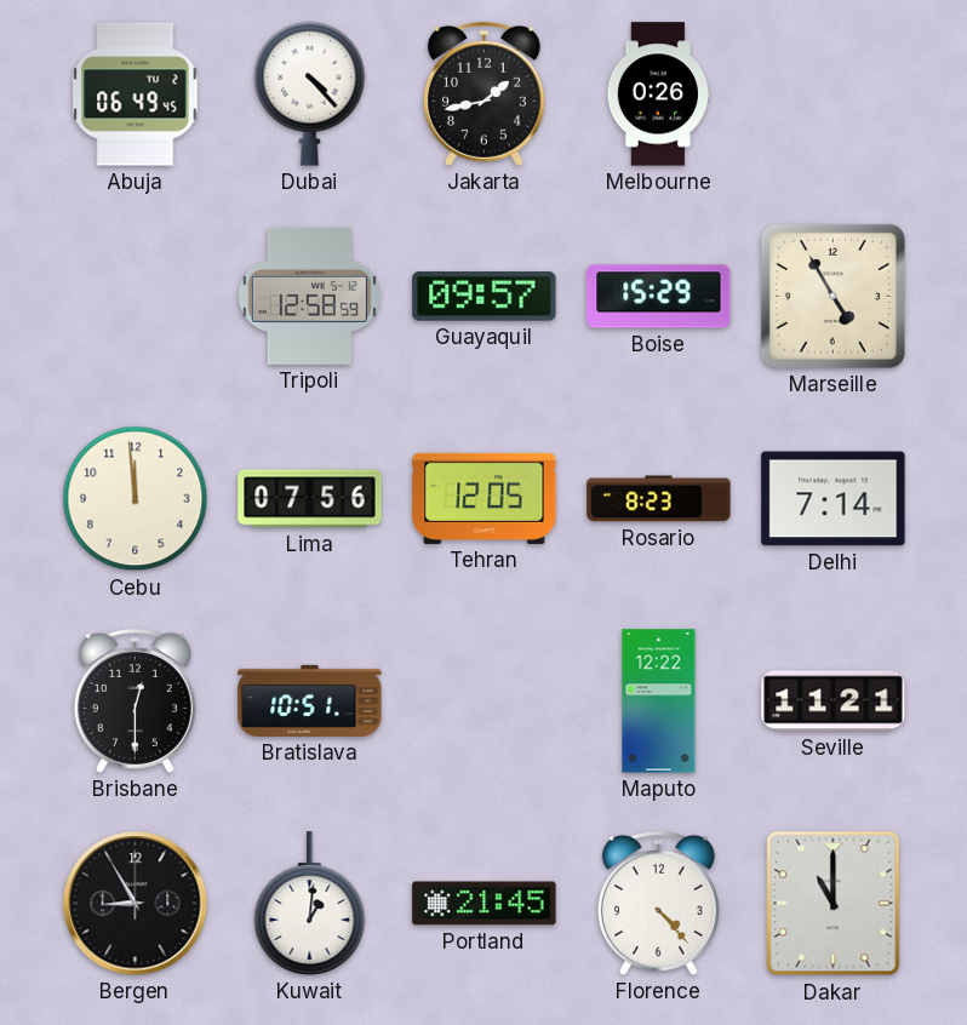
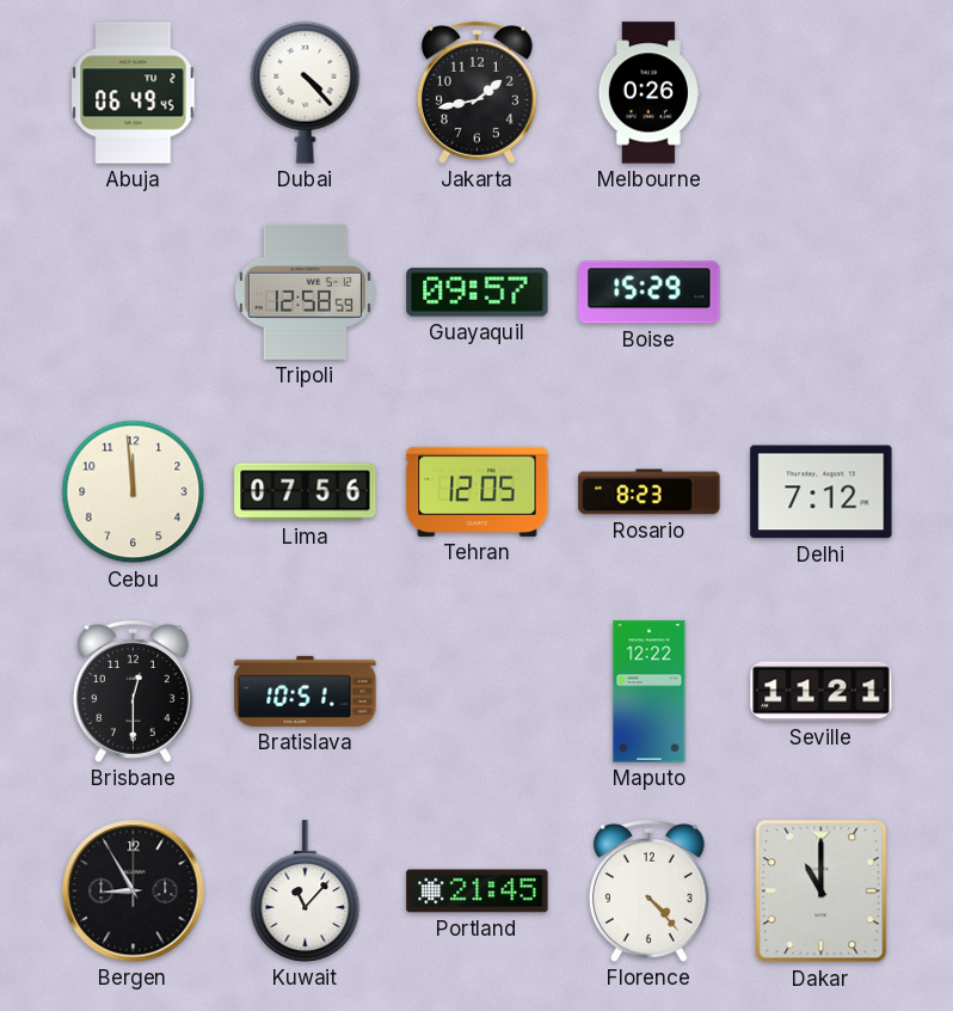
Marseille: 4:55 -> none (832, 296)
Delhi: 7:14 -> 7:12 (822, 492)
Kuwait: 1:01 -> 11:07 (306, 891)
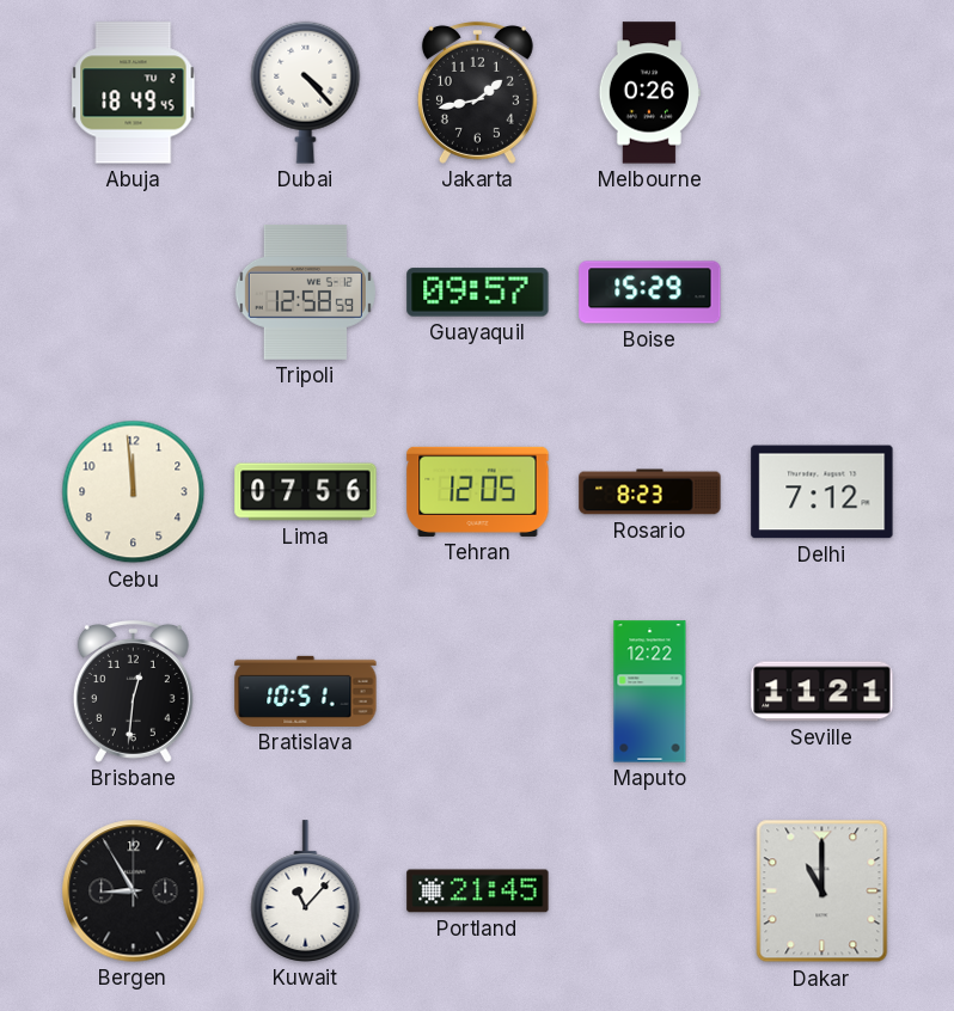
Abuja: 06:49 -> 18:49 (134, 93)
Brisbane: 12:30 -> 12:31 (133, 691)
Florence: 4:23 -> none (648, 890)
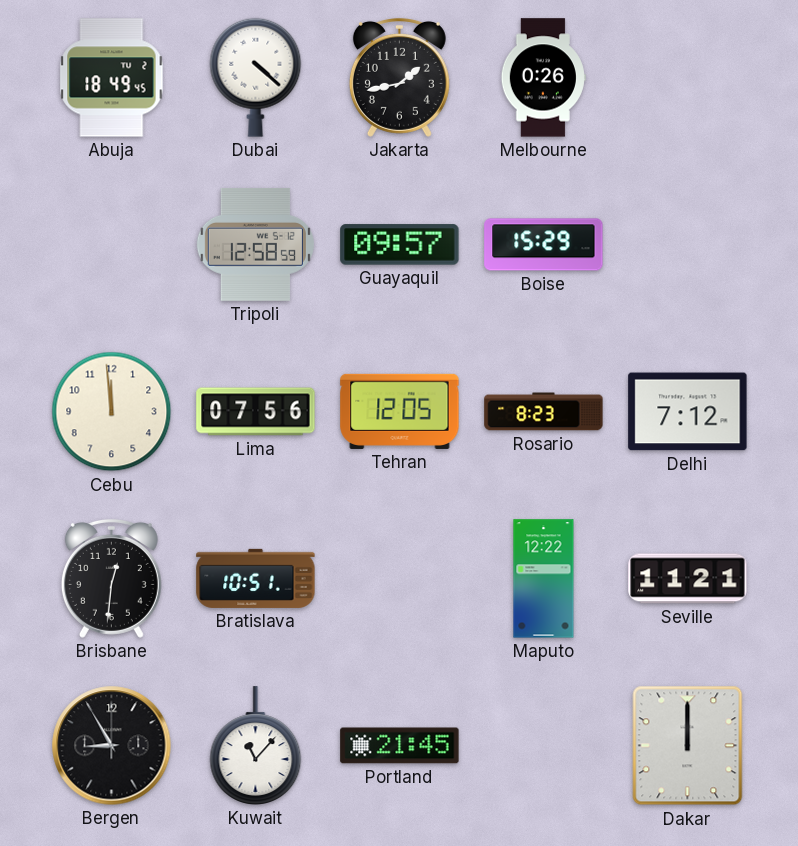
Dubai: 4:23 -> 4:22 (256, 77)
Dakar: 11:00 -> 12:00 (688, 746)
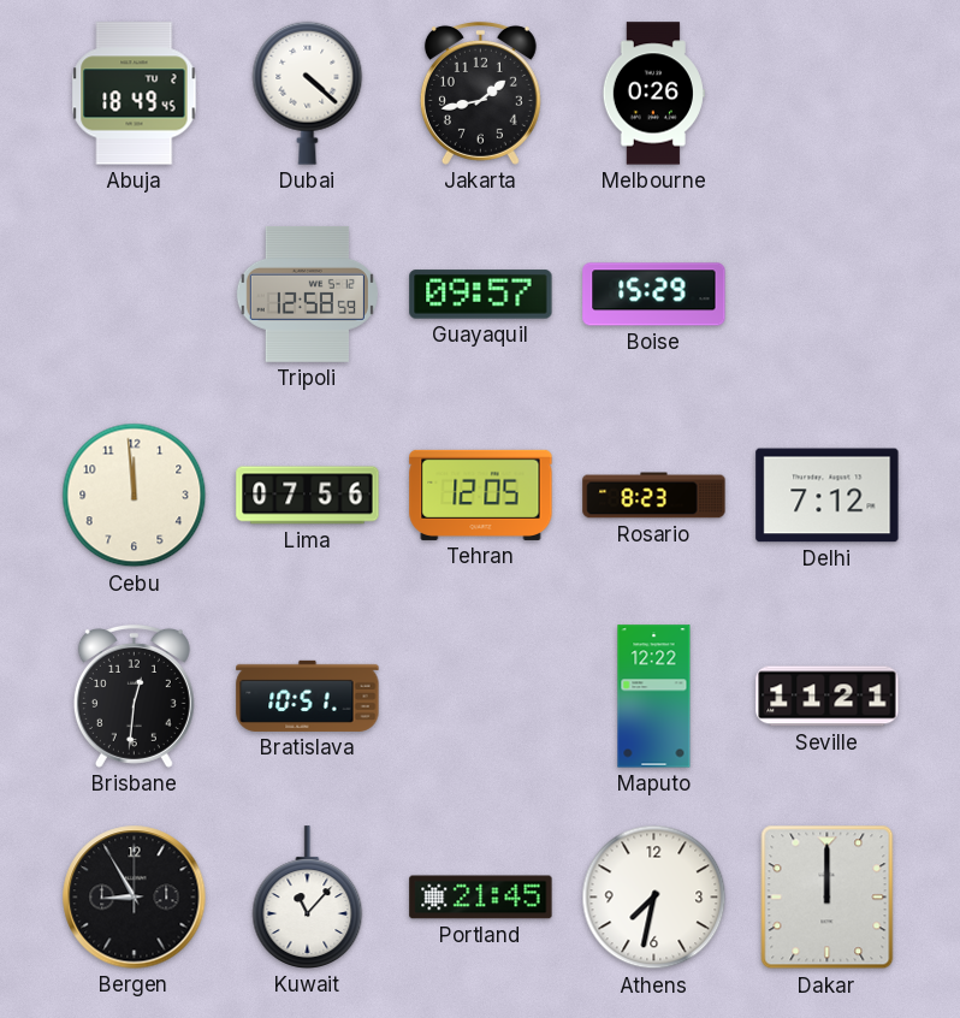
Athens: none -> 7:32 (654, 898)
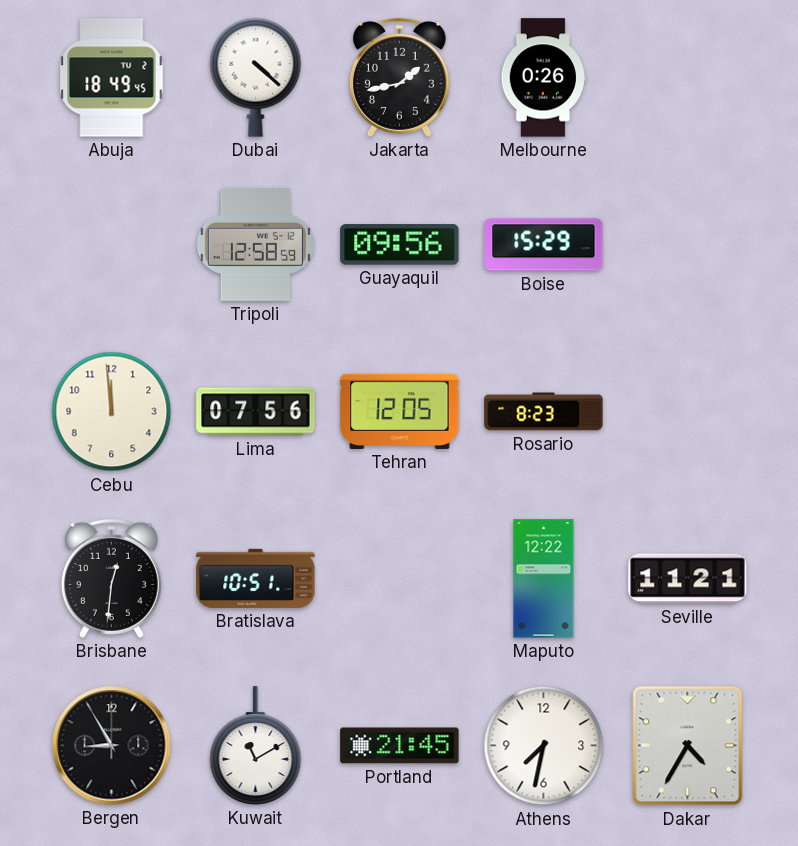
Guayaquil: 09:57 -> 09:56 (400, 245)
Delhi: 7:12 -> none (828, 496)
Kuwait: 11:07 -> 11:10 (256, 746)
Dakar: 12:00 -> 4:35 (688, 746)
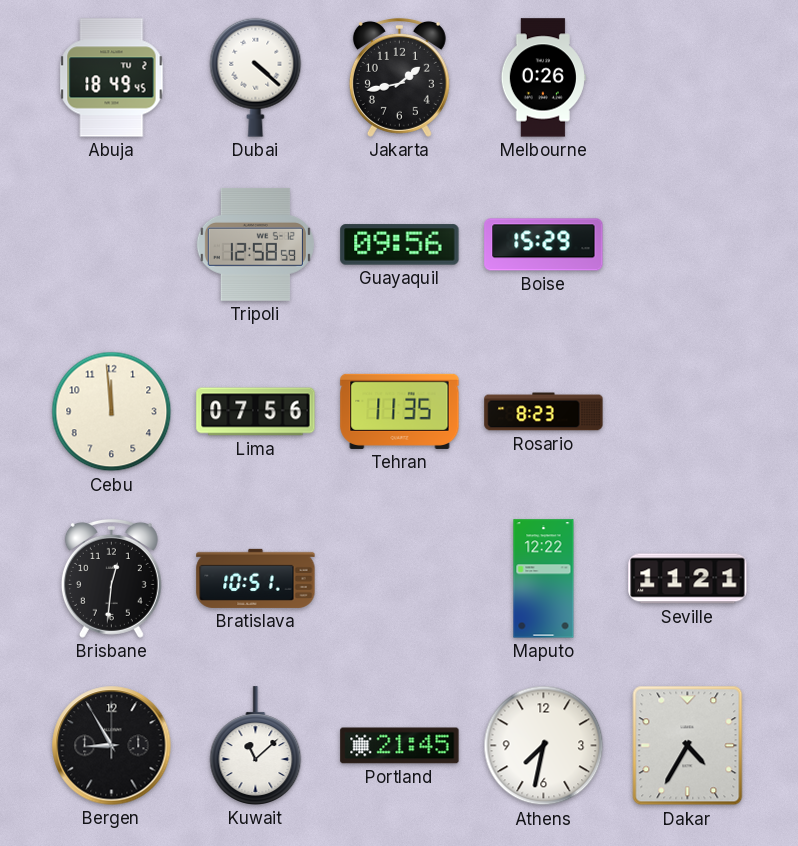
Tehran: 12:05 -> 11:35 (400, 411)
Kuwait: 11:10 -> 11:08 (256, 746)
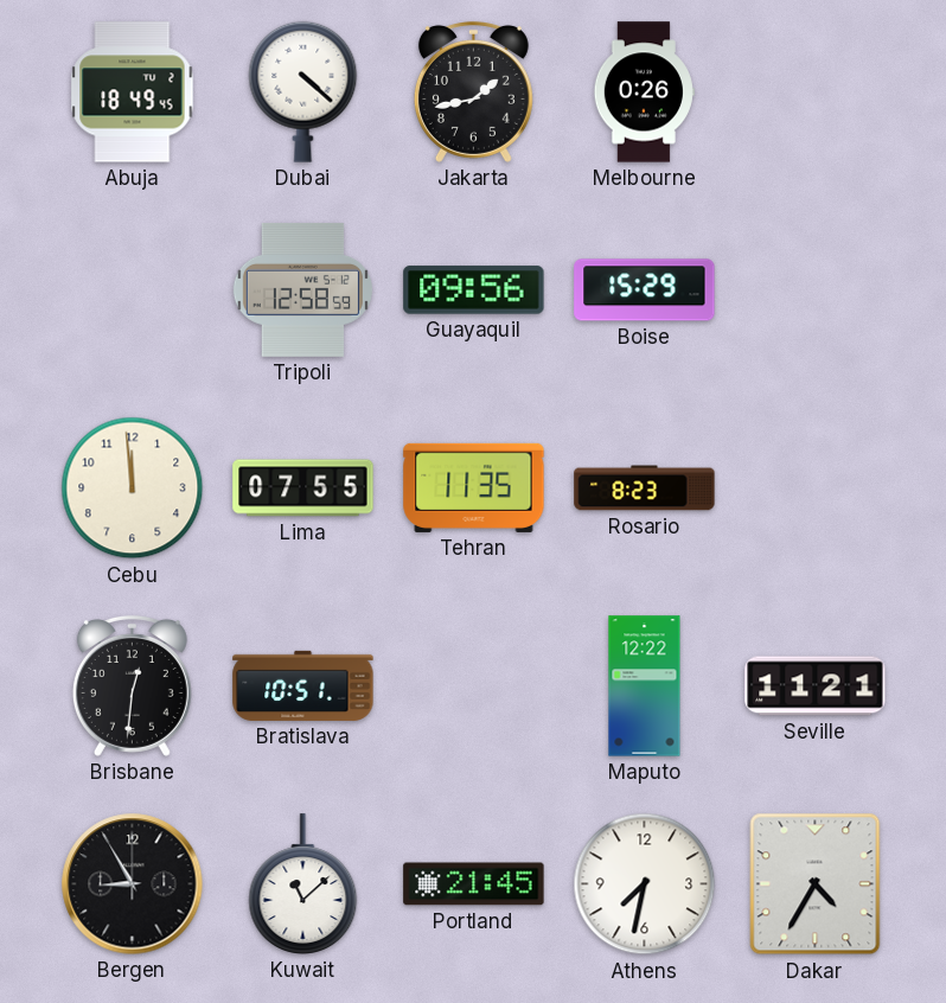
Lima: 07:56 -> 07:55 (303, 488)
